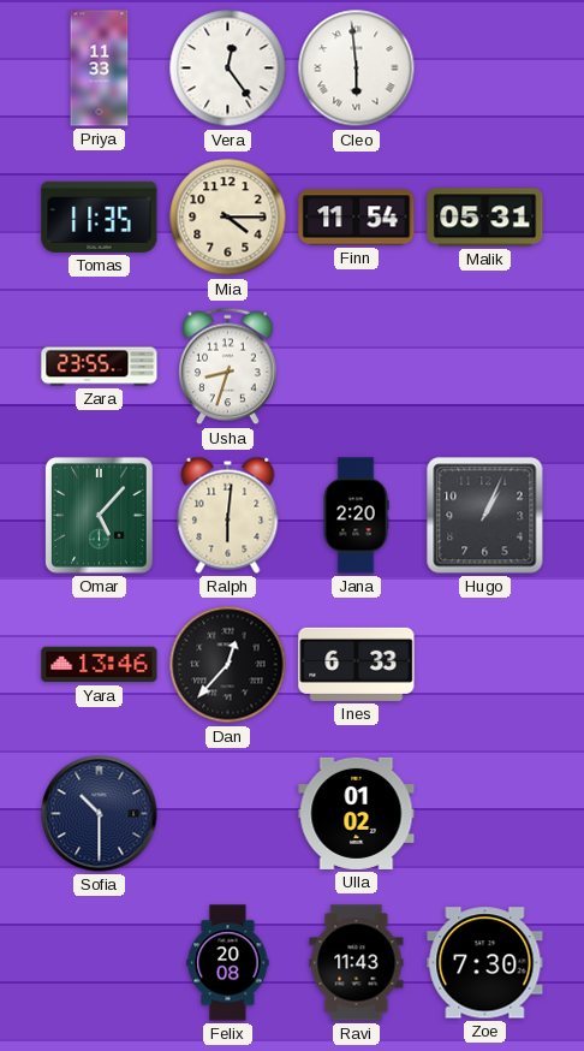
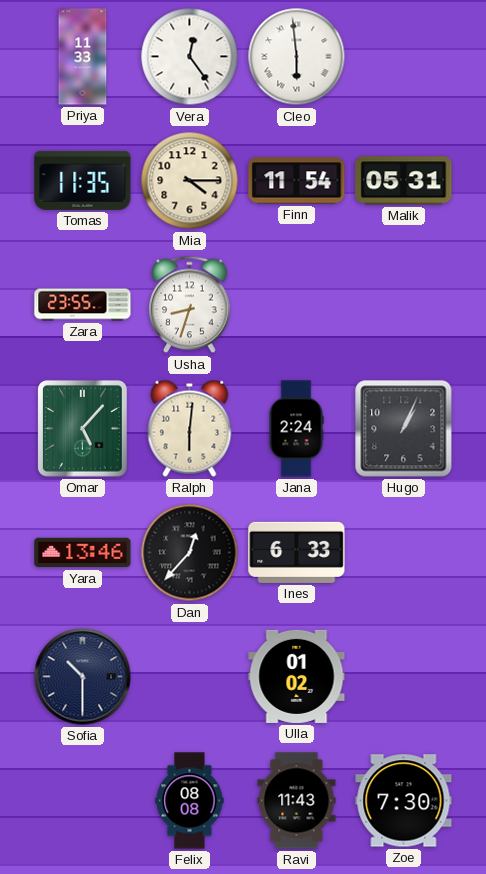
Jana: 2:20 -> 2:24 (296, 429)
Felix: 20:08 -> 08:08 (190, 801)
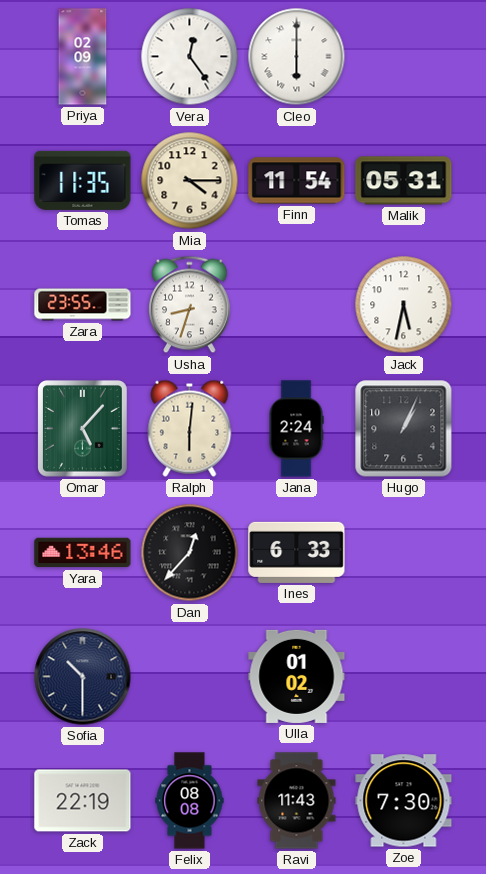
Priya: 11:33 -> 02:09 (83, 57)
Cleo: 5:59 -> 6:00 (297, 57)
Jack: none -> 5:32 (404, 305)
Zack: none -> 22:19 (83, 801)
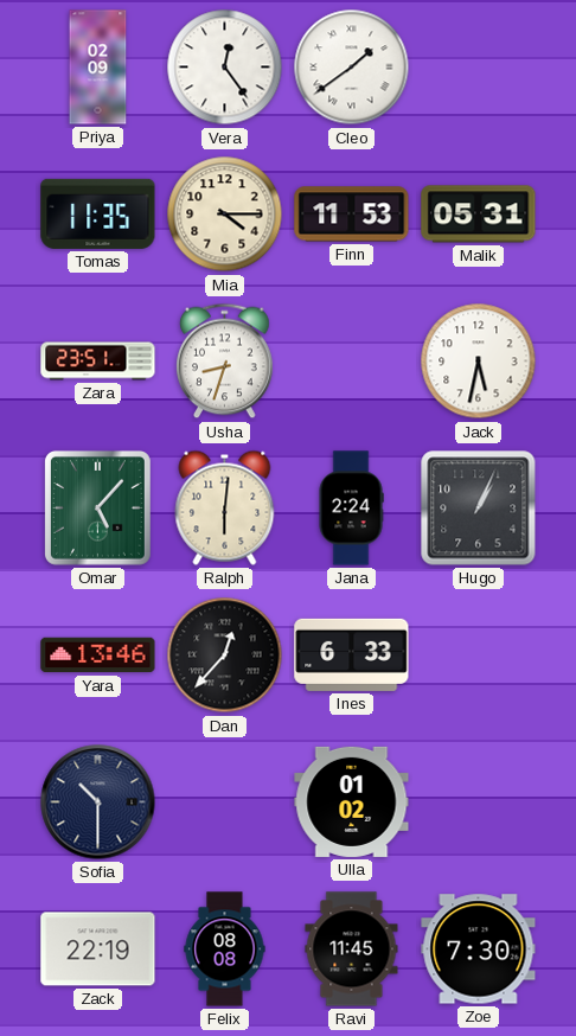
Cleo: 6:00 -> 1:39 (352, 68)
Finn: 11:54 -> 11:53 (352, 215)
Zara: 23:55 -> 23:51 (98, 362)
Ravi: 11:43 -> 11:45 (352, 949)
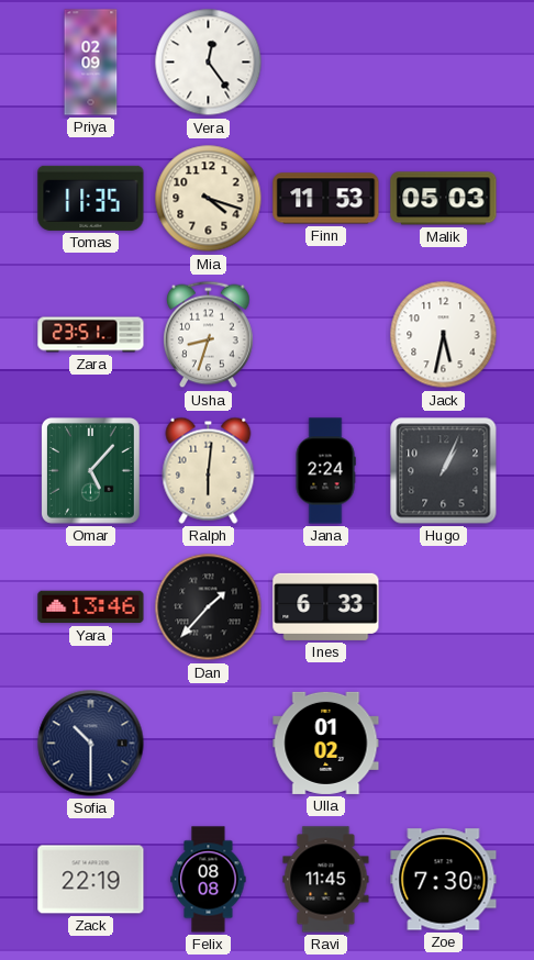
Cleo: 1:39 -> none (352, 68)
Mia: 4:15 -> 4:18 (209, 199)
Malik: 05:31 -> 05:03 (444, 199)
Dan: 12:37 -> 1:37 (209, 607)
